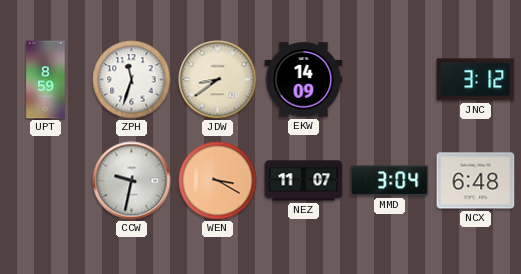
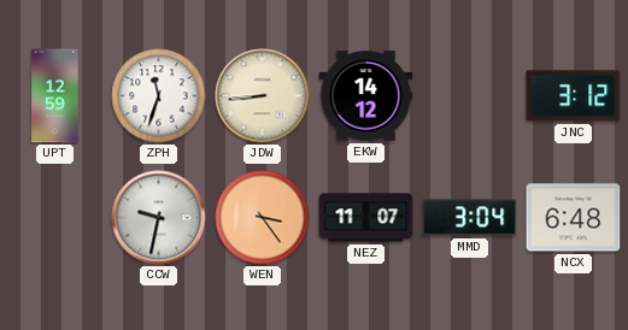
UPT: 8:59 -> 12:59 (55, 96)
JDW: 8:39 -> 8:44 (263, 96)
EKW: 14:09 -> 14:12 (366, 96)
WEN: 3:20 -> 3:24 (263, 218)
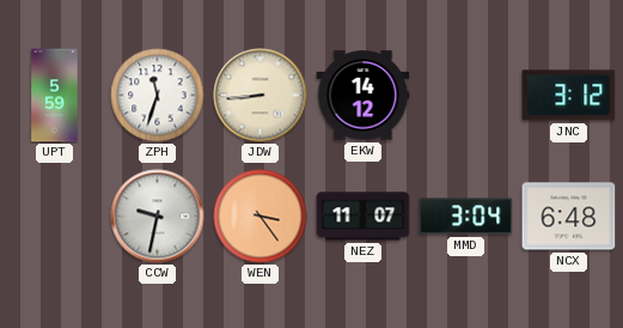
UPT: 12:59 -> 5:59 (55, 96)
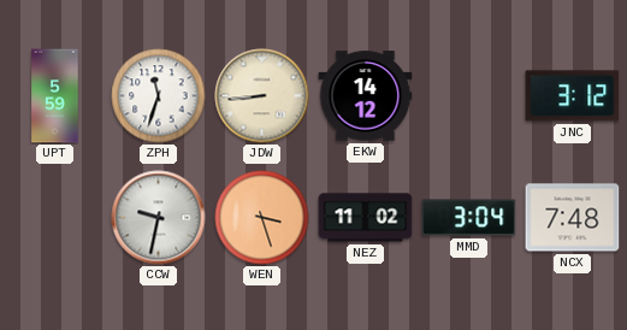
WEN: 3:24 -> 3:27 (262, 218)
NEZ: 11:07 -> 11:02 (366, 218)
NCX: 6:48 -> 7:48 (573, 218)
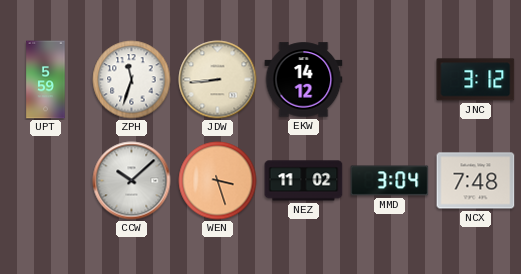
CCW: 9:32 -> 10:08 (132, 181)
